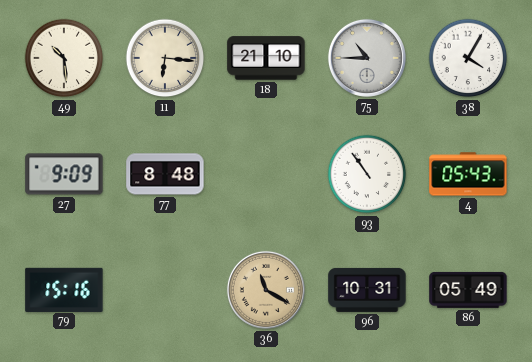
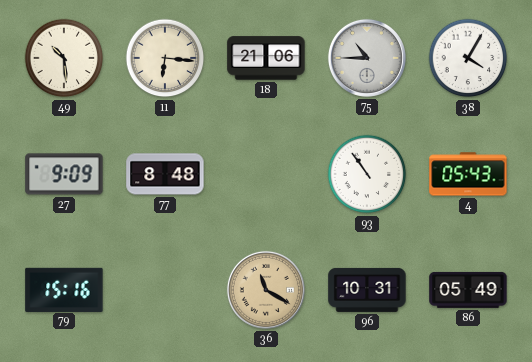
18: 21:10 -> 21:06 (266, 58)
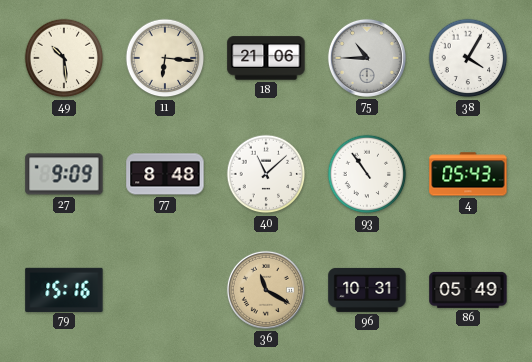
40: none -> 11:08 (266, 174)
